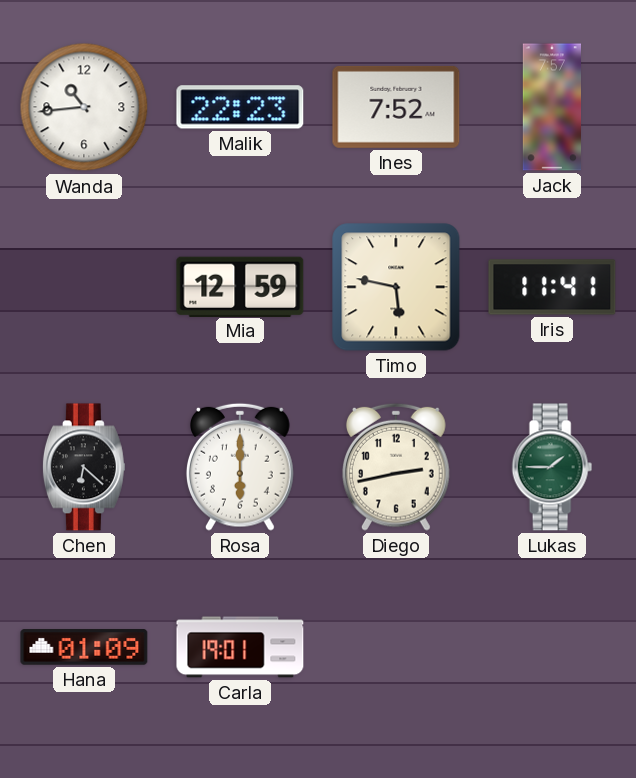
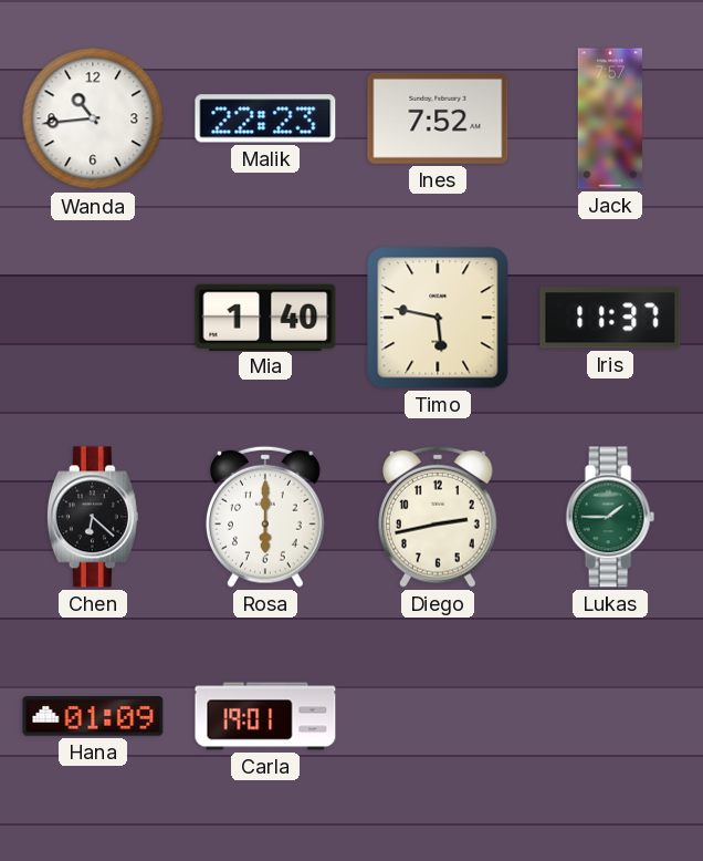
Mia: 12:59 -> 1:40 (265, 317)
Iris: 11:41 -> 11:37 (610, 318)
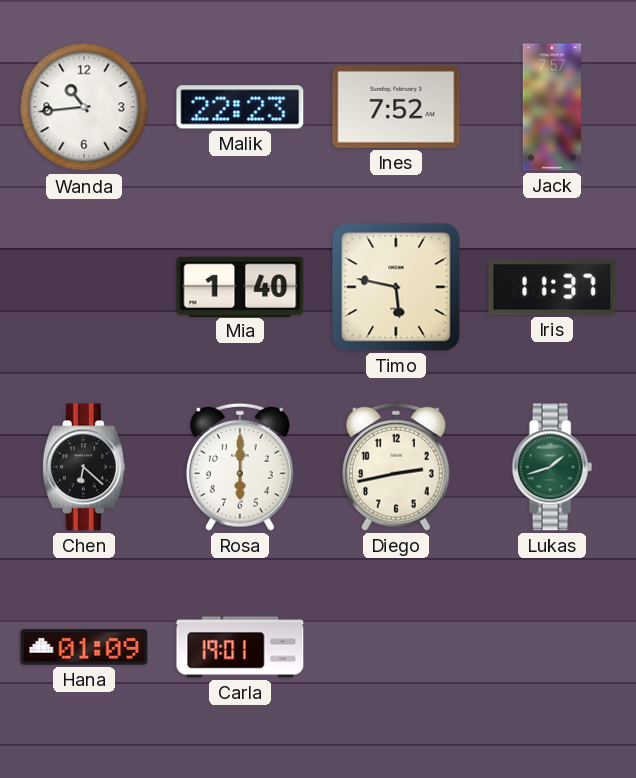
Lukas: 1:45 -> 1:42 (552, 467)
